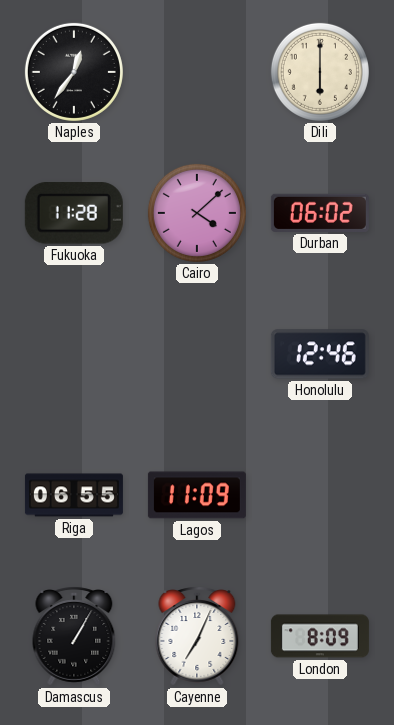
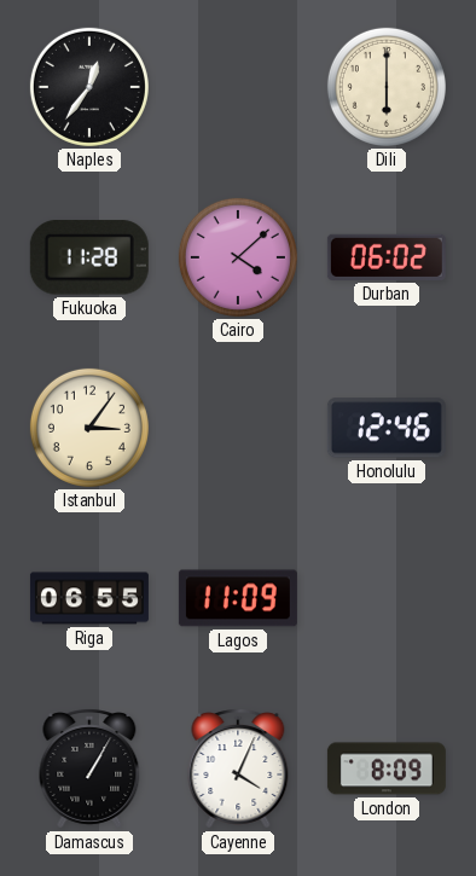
Istanbul: none -> 3:06 (89, 428)
Cayenne: 7:04 -> 4:04 (238, 768)
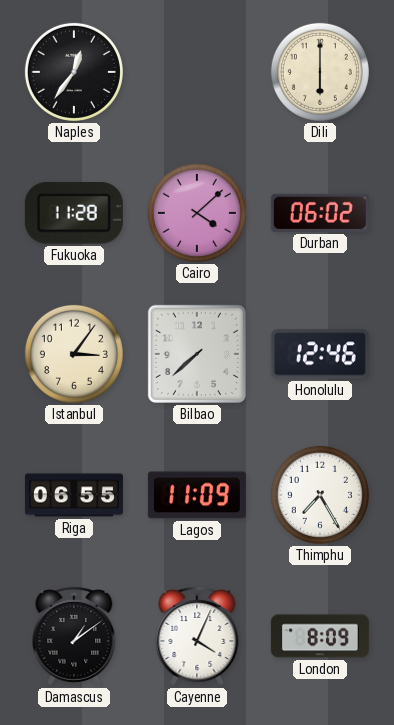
Bilbao: none -> 7:38 (197, 354)
Thimphu: none -> 7:25 (320, 495)
Damascus: 1:05 -> 1:09 (74, 636)
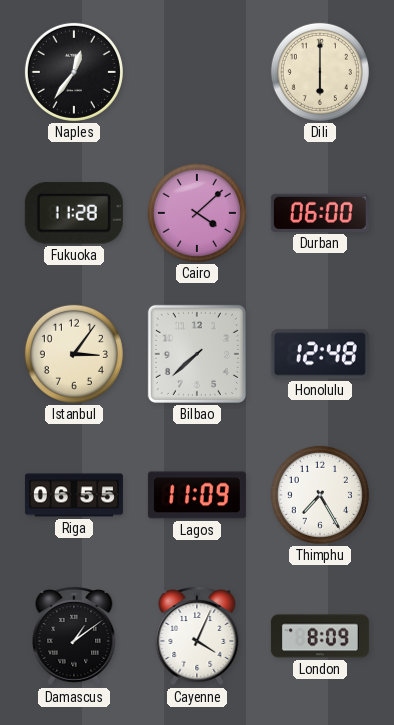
Durban: 06:02 -> 06:00 (320, 213)
Honolulu: 12:46 -> 12:48 (320, 354)
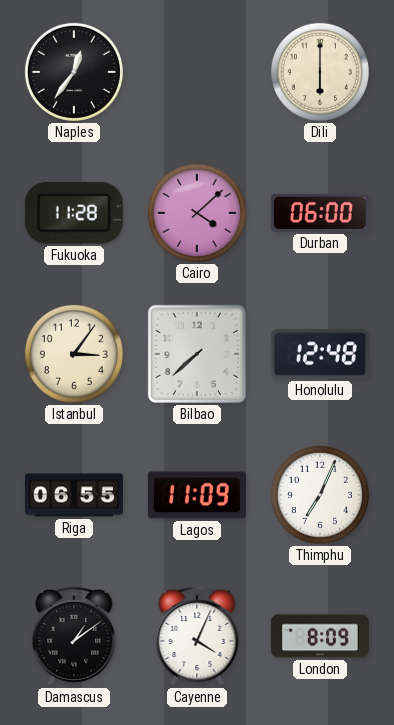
Thimphu: 7:25 -> 7:04 (320, 495)
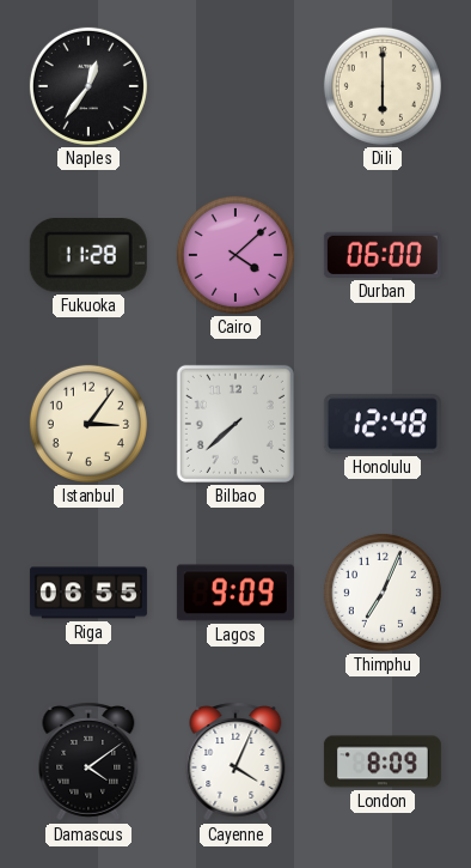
Lagos: 11:09 -> 9:09 (235, 593)
Damascus: 1:09 -> 4:09 (88, 761)
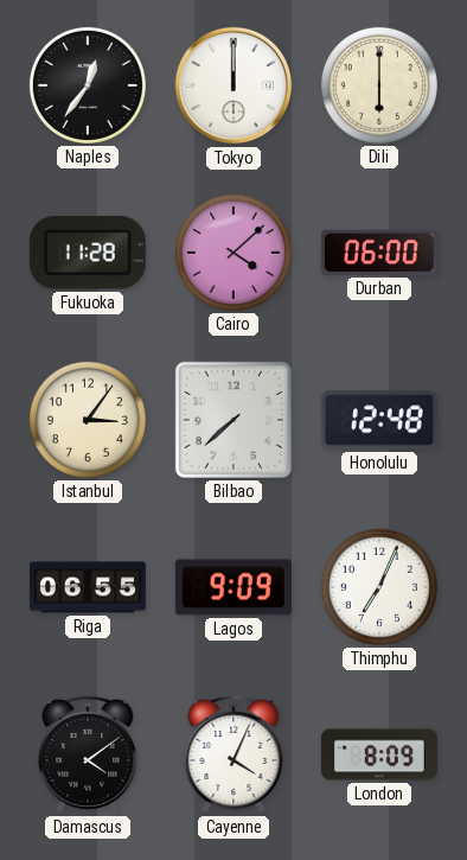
Tokyo: none -> 12:00 (233, 85)
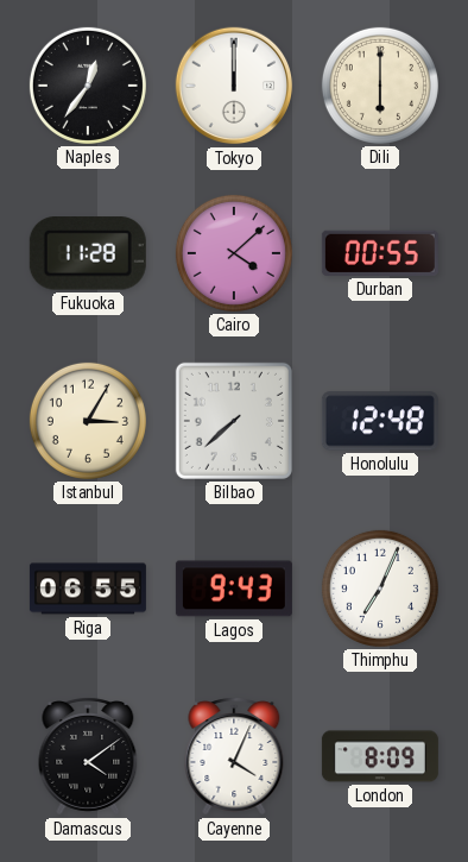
Durban: 06:00 -> 00:55 (380, 253)
Istanbul: 3:06 -> 3:05 (88, 421)
Lagos: 9:09 -> 9:43 (234, 589)
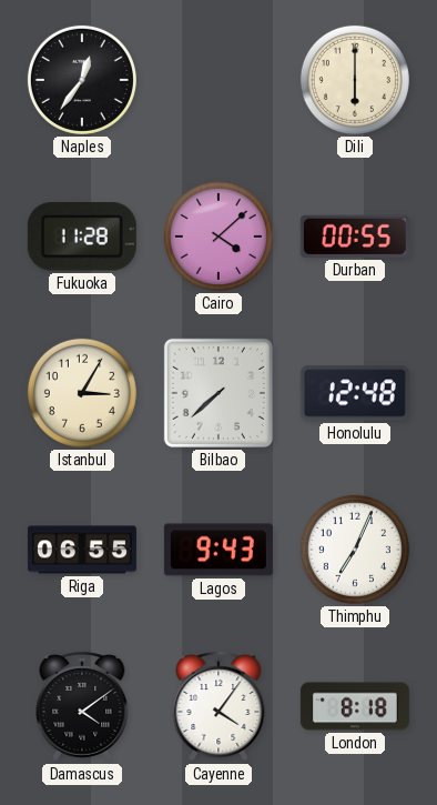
Tokyo: 12:00 -> none (234, 86)
Cayenne: 4:04 -> 4:06 (218, 706)
London: 8:09 -> 8:18 (355, 706)
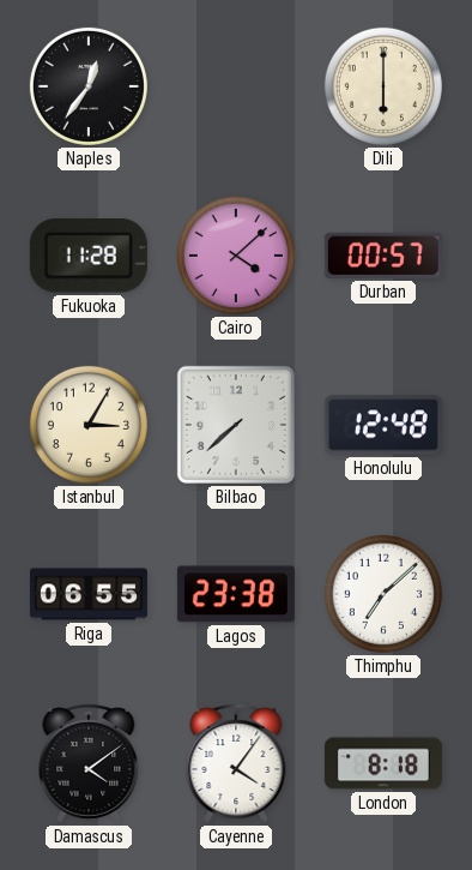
Durban: 00:55 -> 00:57 (383, 256)
Lagos: 9:43 -> 23:38 (236, 594)
Thimphu: 7:04 -> 7:08 (383, 594)
